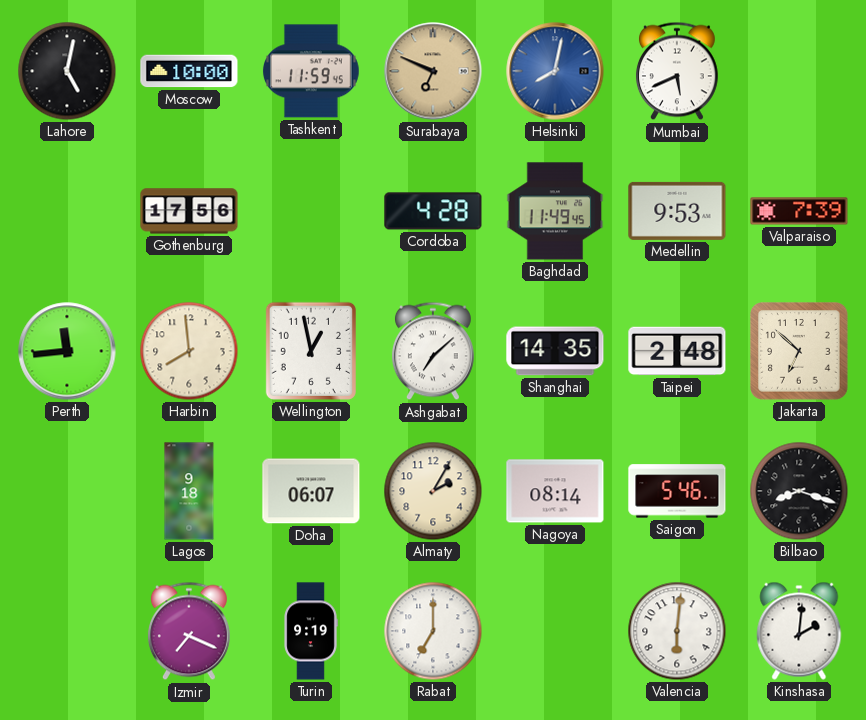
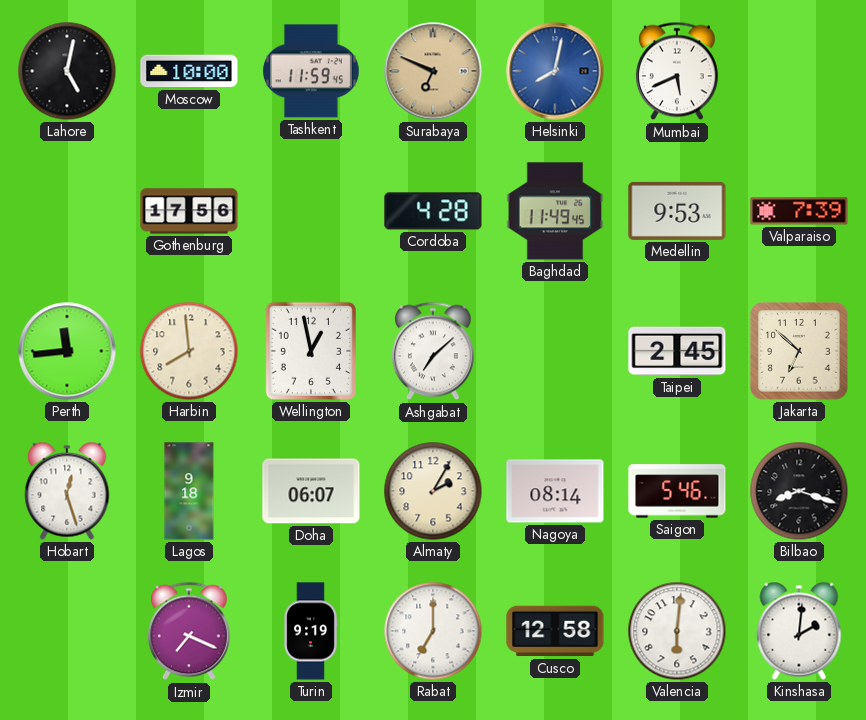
Shanghai: 14:35 -> none (555, 351)
Taipei: 2:48 -> 2:45 (677, 351)
Hobart: none -> 12:27 (67, 491)
Cusco: none -> 12:58 (555, 631)
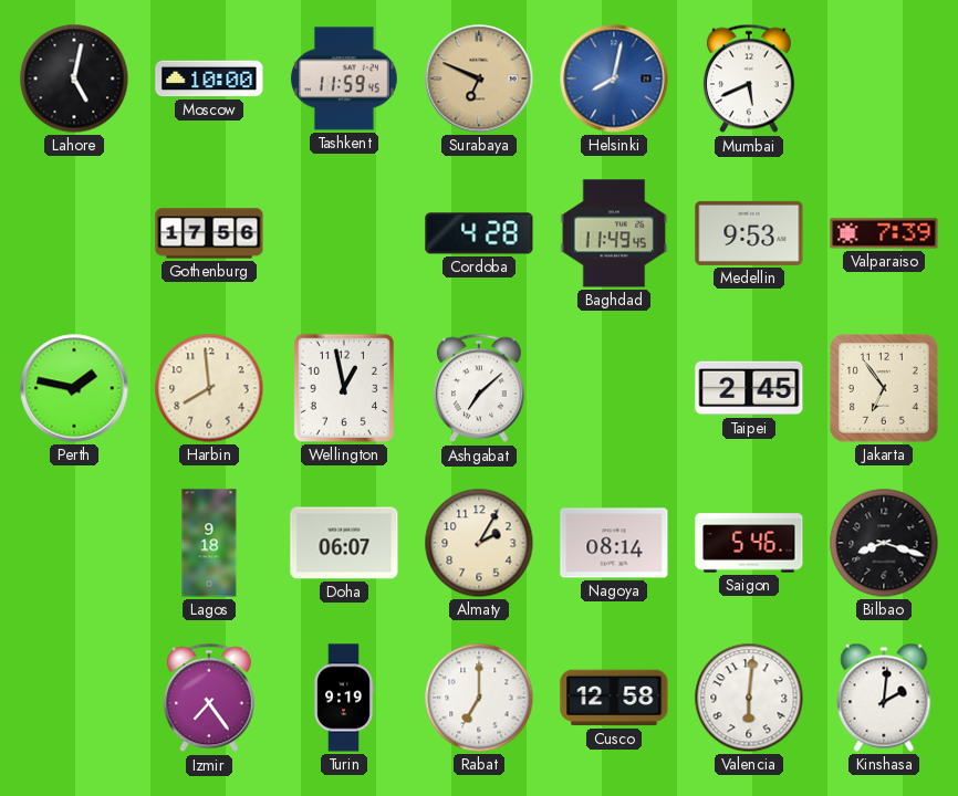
Perth: 11:44 -> 1:47 (74, 388)
Jakarta: 6:52 -> 6:54 (884, 388)
Hobart: 12:27 -> none (67, 491)
Izmir: 7:19 -> 7:24 (209, 698)
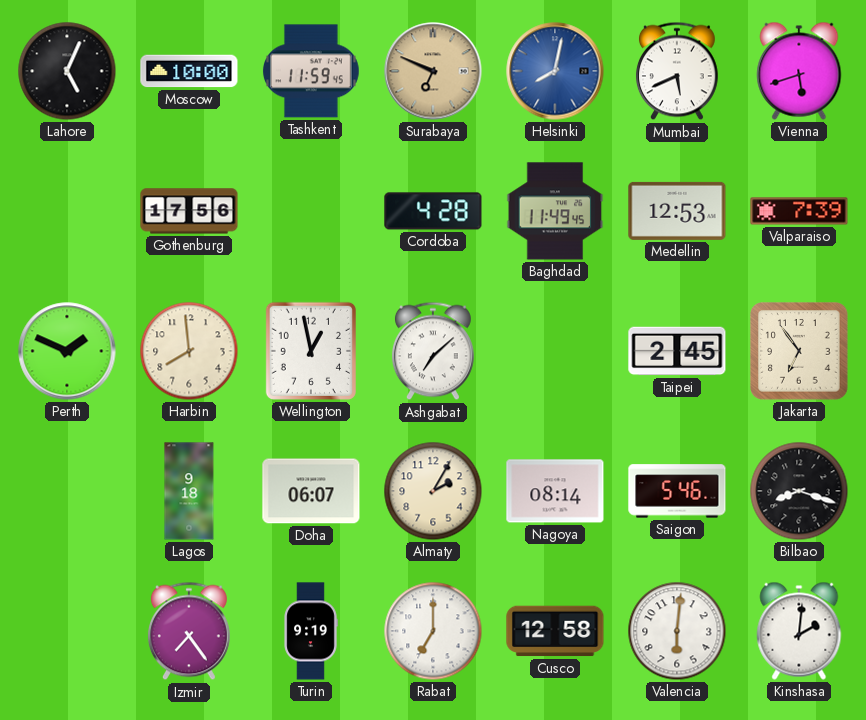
Lahore: 5:02 -> 5:04 (67, 71)
Vienna: none -> 5:42 (799, 71)
Medellin: 9:53 -> 12:53 (677, 211)
Perth: 1:47 -> 1:49 (67, 351)
